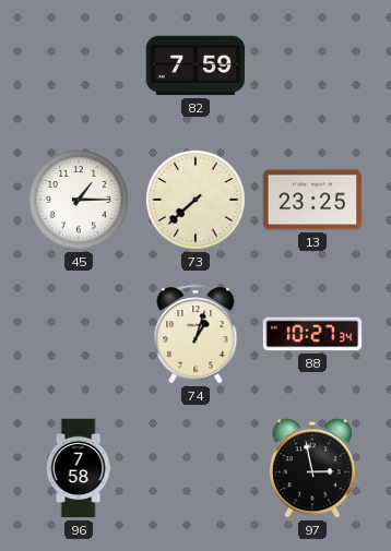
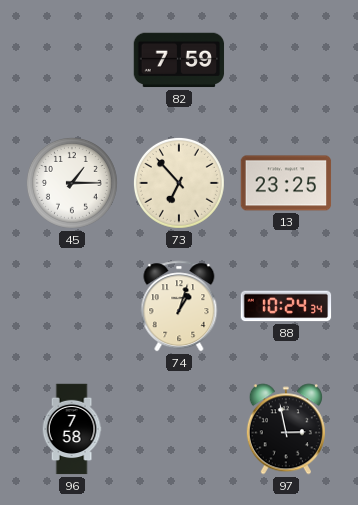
73: 7:38 -> 6:53 (179, 183)
88: 10:27 -> 10:24 (286, 306)
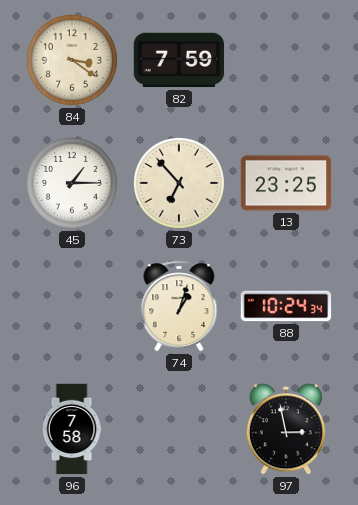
84: none -> 3:21 (72, 60)
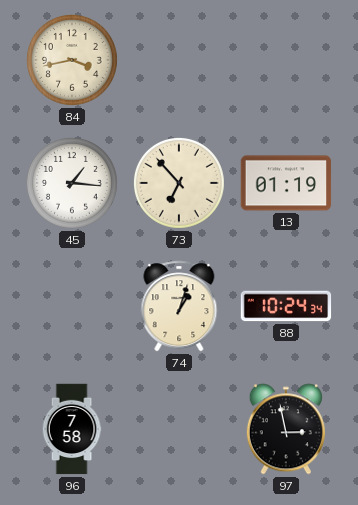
84: 3:21 -> 3:43 (72, 60)
82: 7:59 -> none (179, 60)
45: 1:15 -> 1:16 (72, 183)
13: 23:25 -> 01:19 (286, 183)
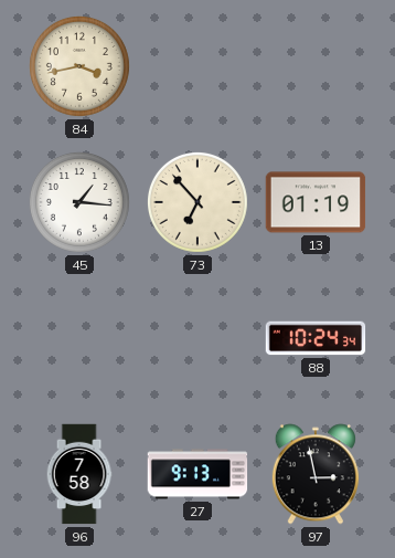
74: 1:03 -> none (179, 306)
27: none -> 9:13 (197, 474)
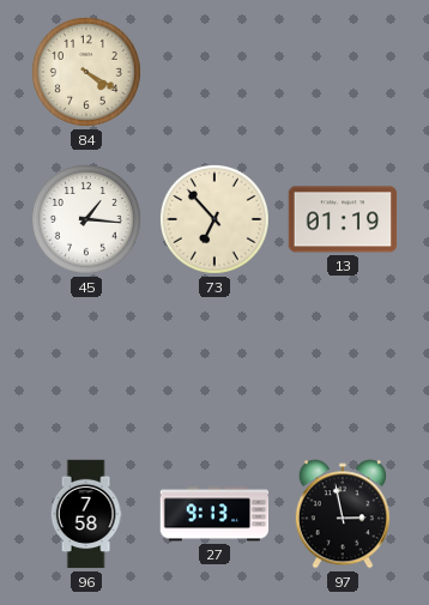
84: 3:43 -> 4:20 (86, 72)
88: 10:24 -> none (316, 338)
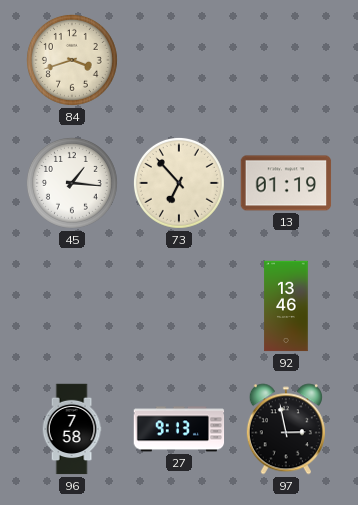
84: 4:20 -> 3:42 (72, 60)
92: none -> 13:46 (286, 306)
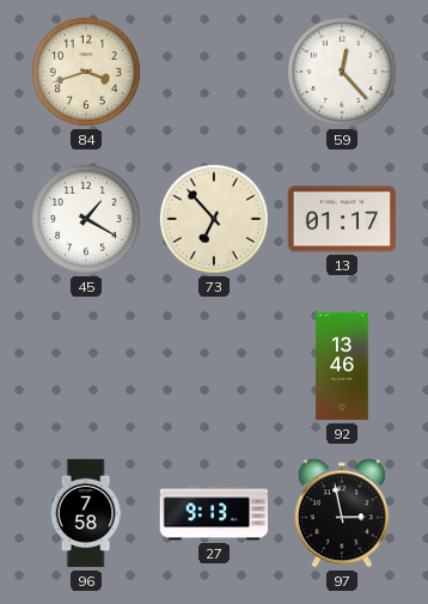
59: none -> 12:23 (342, 72)
45: 1:16 -> 1:20 (86, 219)
13: 01:19 -> 01:17 (342, 219)
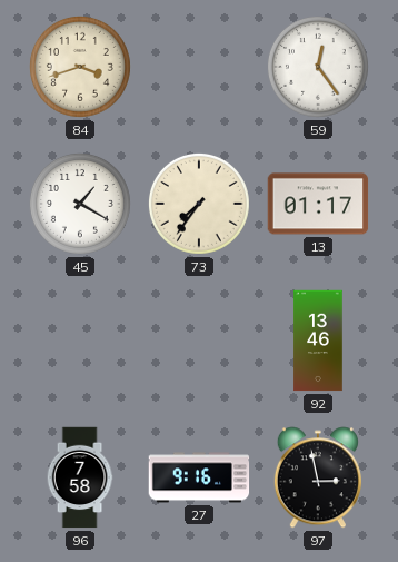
59: 12:23 -> 12:24 (318, 67)
73: 6:53 -> 7:36 (199, 204)
27: 9:13 -> 9:16 (199, 477)
